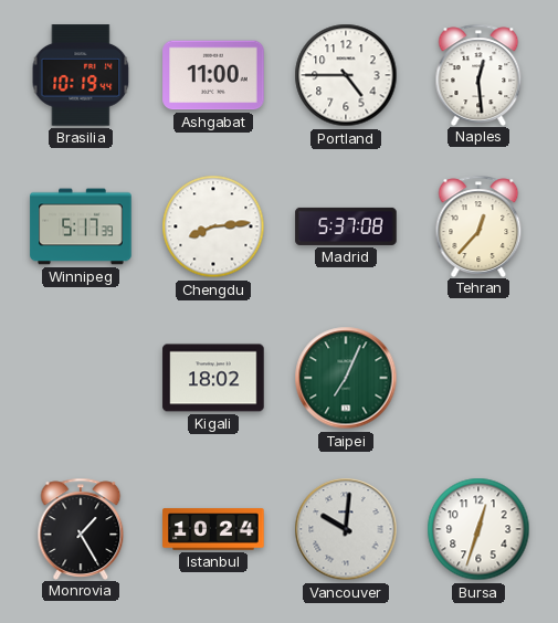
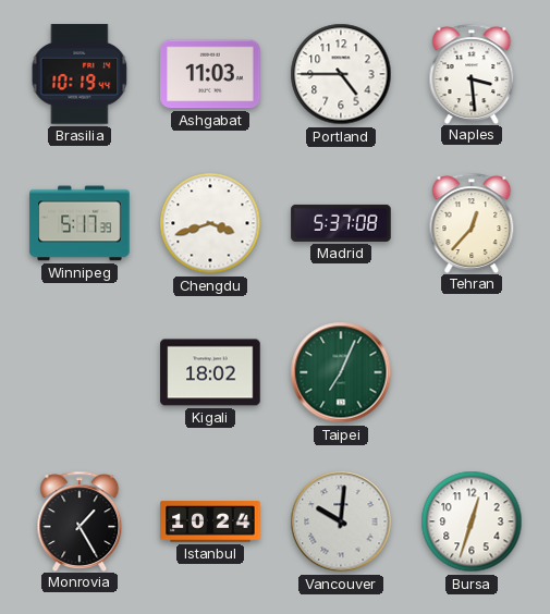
Ashgabat: 11:00 -> 11:03 (210, 74)
Naples: 12:29 -> 3:29 (472, 73)
Chengdu: 8:14 -> 3:42 (210, 223)
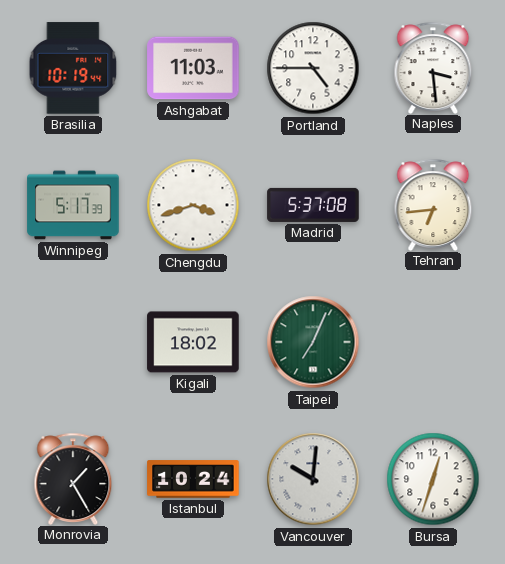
Tehran: 12:37 -> 6:44 (433, 204)
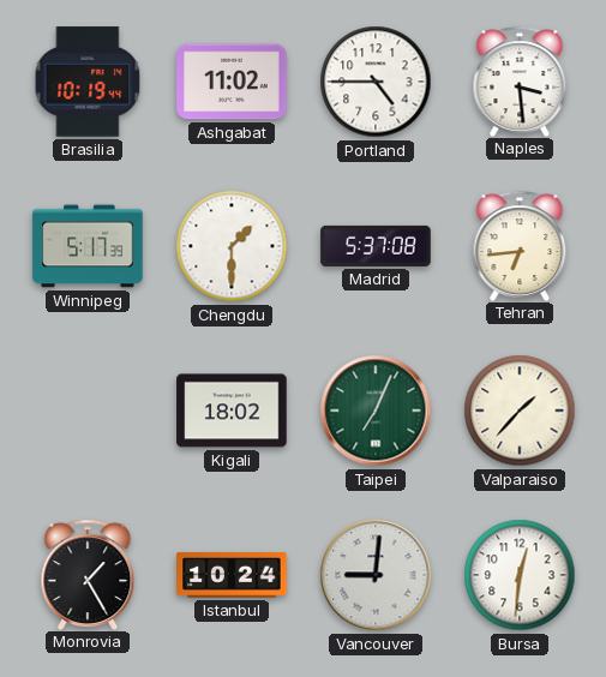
Ashgabat: 11:03 -> 11:02 (232, 82)
Chengdu: 3:42 -> 1:30 (232, 246)
Valparaiso: none -> 1:37 (520, 411)
Vancouver: 10:01 -> 9:01 (376, 575)
Bursa: 12:33 -> 12:31 (520, 575)
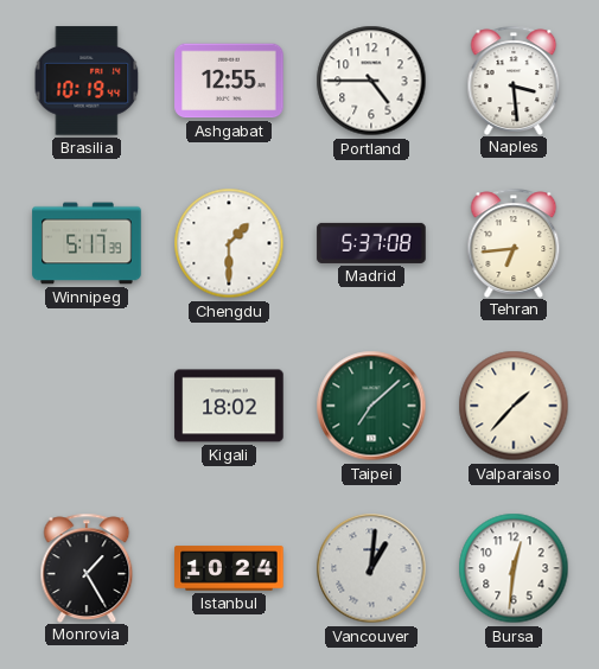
Ashgabat: 11:02 -> 12:55 (229, 81)
Taipei: 7:04 -> 7:08 (371, 406)
Vancouver: 9:01 -> 1:01 (371, 568)
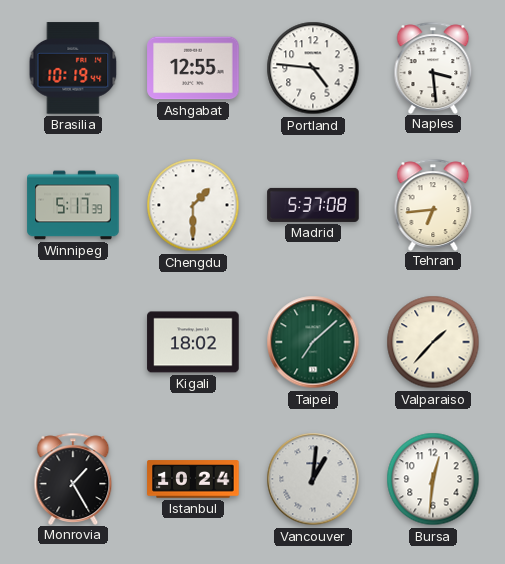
Portland: 4:45 -> 4:46 (313, 68)
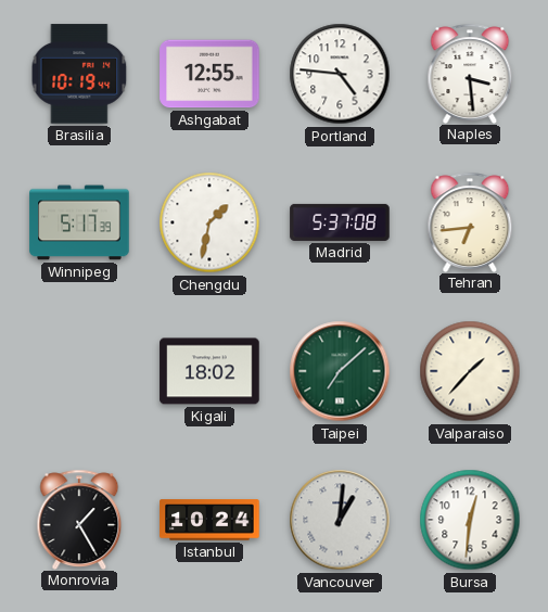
Chengdu: 1:30 -> 1:32 (209, 222)
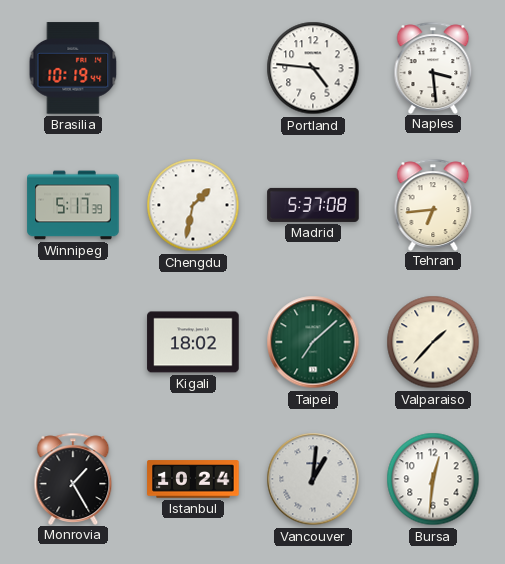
Ashgabat: 12:55 -> none (209, 74)
